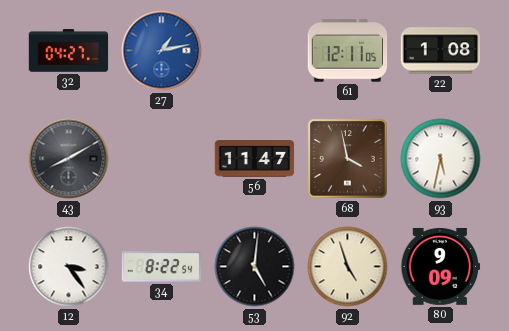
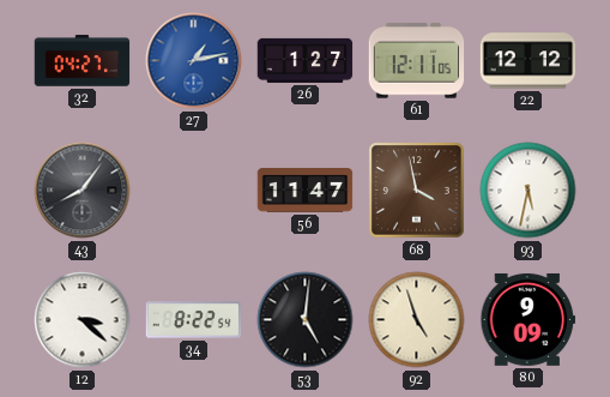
26: none -> 1:27 (306, 60)
22: 1:08 -> 12:12 (529, 61)
43: 8:10 -> 8:06 (83, 191)
12: 3:24 -> 3:22 (83, 320)
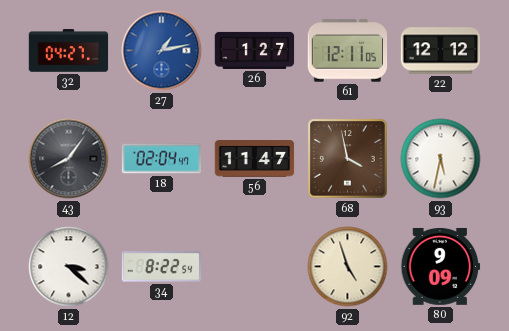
18: none -> 02:04 (162, 159)
53: 5:01 -> none (306, 320)
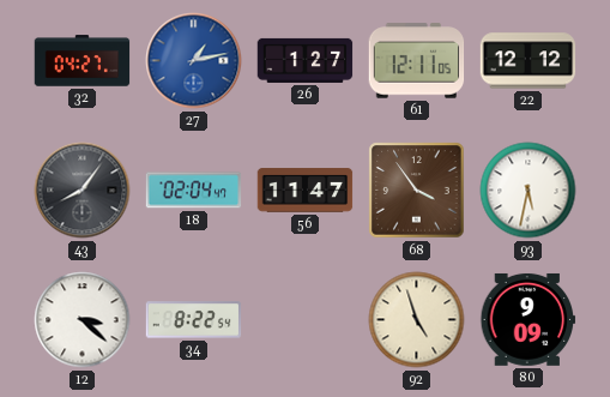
68: 3:58 -> 3:54 (417, 191)
